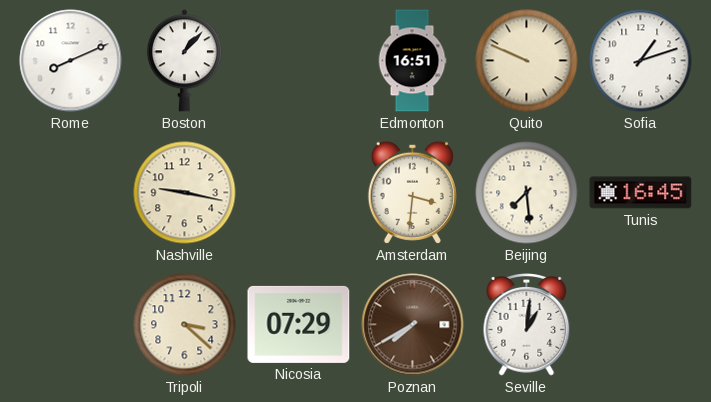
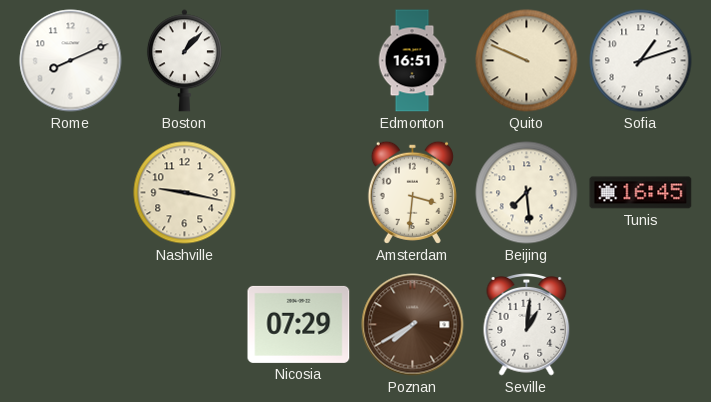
Tripoli: 3:22 -> none (185, 325)
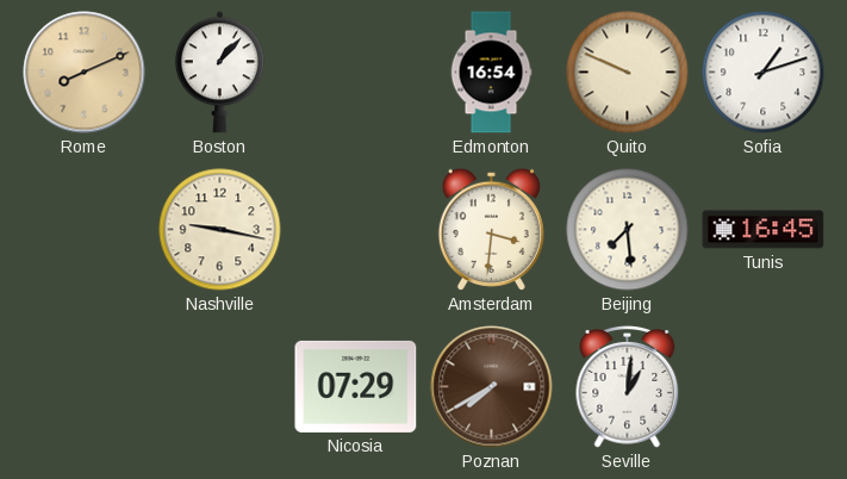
Rome dial: white -> champagne (85, 73)
Edmonton: 16:51 -> 16:54 (491, 73)
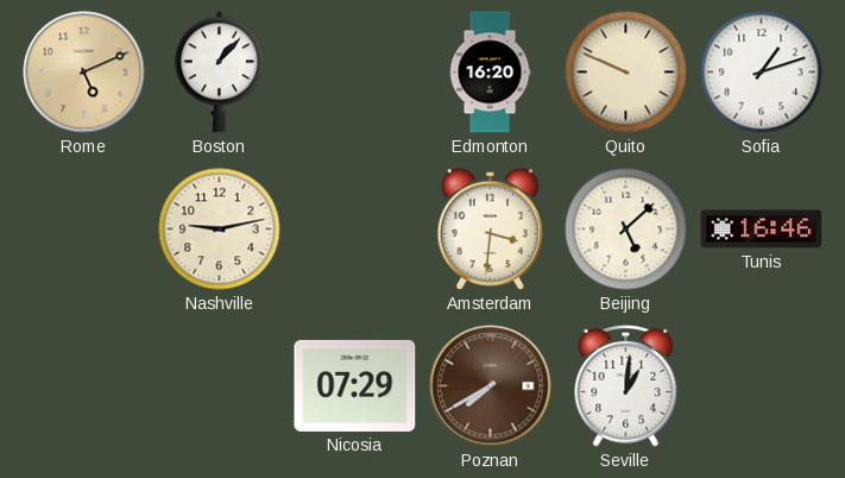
Rome: 8:11 -> 5:11 (84, 73)
Edmonton: 16:54 -> 16:20 (490, 73)
Nashville: 9:17 -> 9:13 (220, 229)
Beijing: 7:29 -> 5:08 (626, 229)
Tunis: 16:45 -> 16:46 (762, 229)
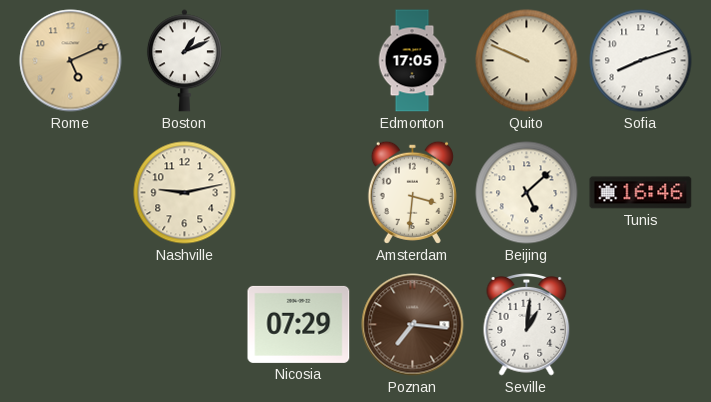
Boston: 1:07 -> 1:11 (184, 61)
Edmonton: 16:20 -> 17:05 (412, 61)
Sofia: 1:12 -> 8:12 (641, 61)
Poznan: 7:40 -> 7:16 (413, 325)
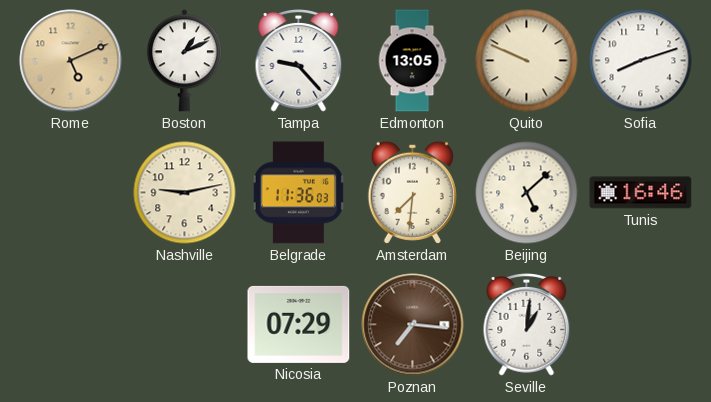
Tampa: none -> 9:23 (299, 61)
Edmonton: 17:05 -> 13:05 (412, 61)
Belgrade: none -> 11:36 (298, 193)
Amsterdam: 3:31 -> 7:31 (412, 192)
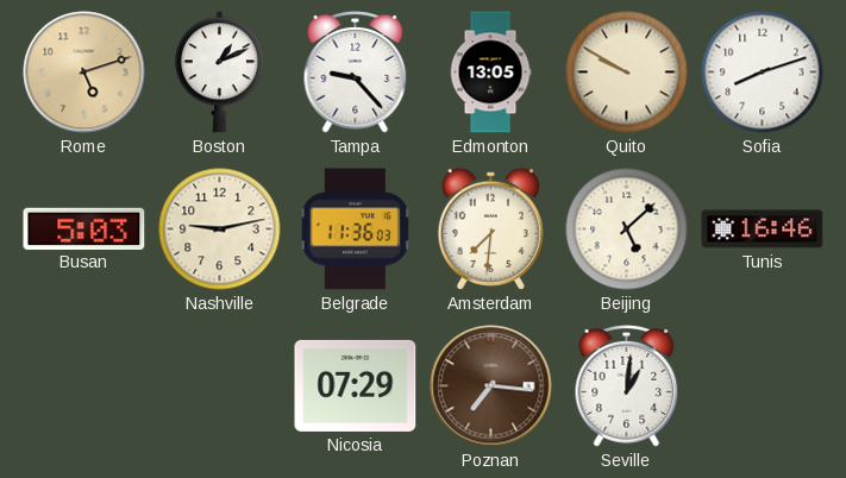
Rome: 5:11 -> 5:12 (84, 73)
Quito: 9:49 -> 9:50 (627, 73)
Busan: none -> 5:03 (84, 228)
